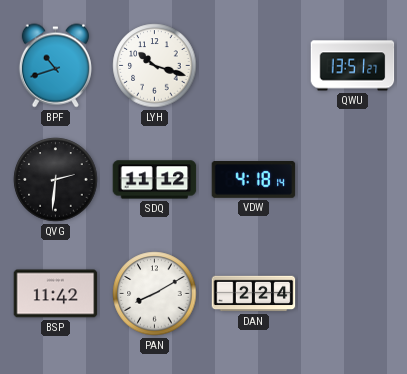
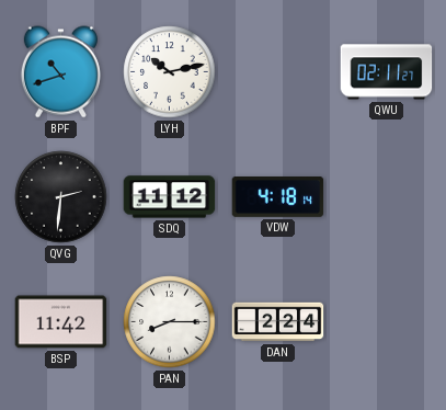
LYH: 10:18 -> 10:13 (170, 72)
QWU: 13:51 -> 02:11 (387, 72)
PAN: 8:10 -> 8:15 (170, 322)
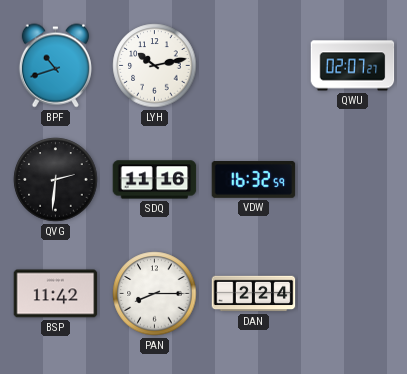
QWU: 02:11 -> 02:07 (353, 66)
SDQ: 11:12 -> 11:16 (155, 180)
VDW: 4:18 -> 16:32 (254, 180)
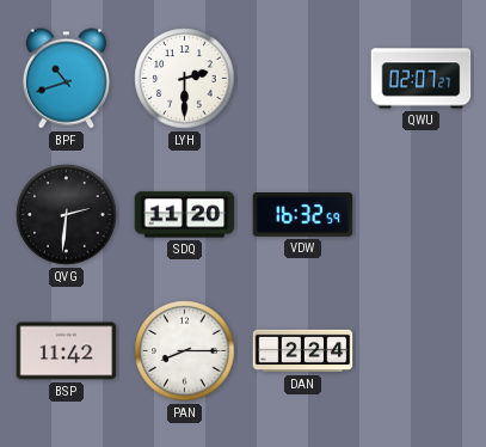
LYH: 10:13 -> 2:30 (185, 79)
SDQ: 11:16 -> 11:20 (185, 215)
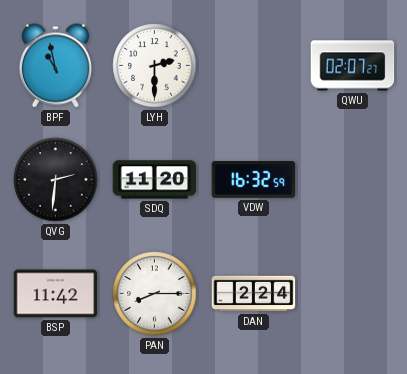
BPF: 10:42 -> 10:58 (55, 66)
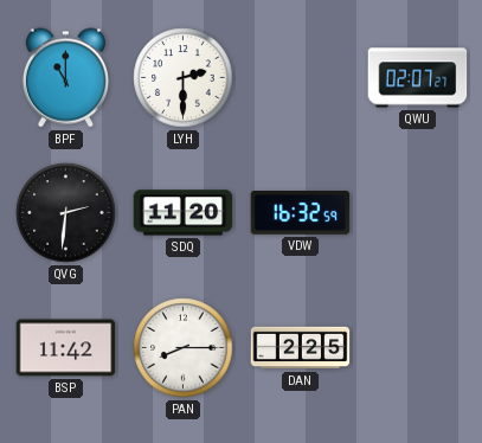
BPF: 10:58 -> 11:00 (65, 78)
DAN: 2:24 -> 2:25 (301, 348)
